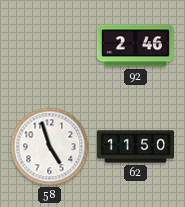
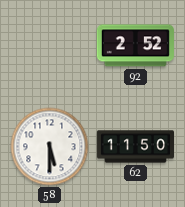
92: 2:46 -> 2:52 (135, 46)
58: 4:57 -> 5:30 (50, 147)
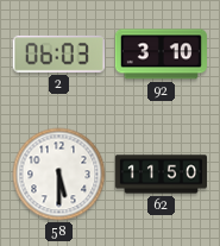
2: none -> 06:03 (58, 55)
92: 2:52 -> 3:10 (161, 55)
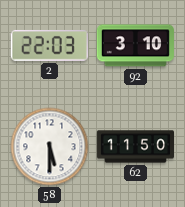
2: 06:03 -> 22:03 (49, 46)
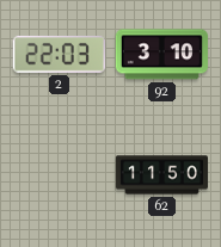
58: 5:30 -> none (50, 147)
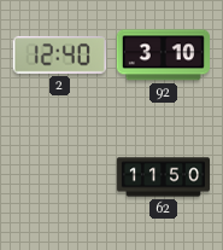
2: 22:03 -> 12:40 (59, 56)
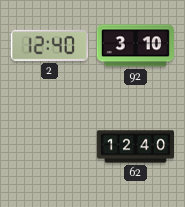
62: 11:50 -> 12:40 (135, 147)
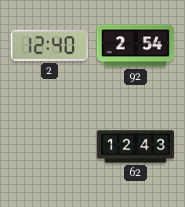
92: 3:10 -> 2:54 (135, 46)
62: 12:40 -> 12:43 (135, 147)
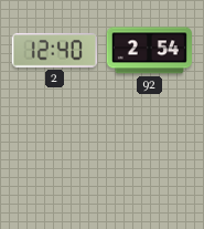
62: 12:43 -> none (135, 147)
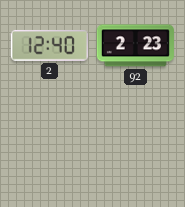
92: 2:54 -> 2:23 (135, 46)
